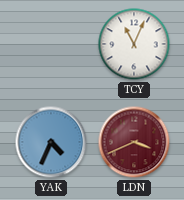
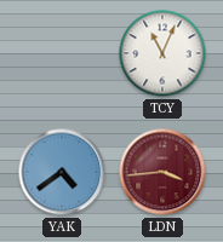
YAK: 4:34 -> 4:39 (62, 172)
LDN: 3:41 -> 3:44 (162, 172)
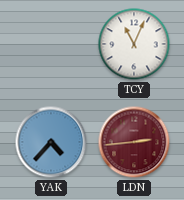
YAK: 4:39 -> 4:37 (51, 142)
LDN: 3:44 -> 2:44 (134, 142)
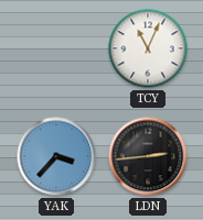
YAK: 4:37 -> 3:37 (56, 156)
LDN dial: burgundy -> black (148, 156)
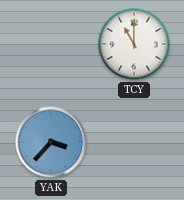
TCY: 11:04 -> 11:00 (134, 44)
LDN: 2:44 -> none (148, 156)
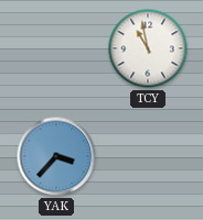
TCY: 11:00 -> 10:58 (148, 48)
